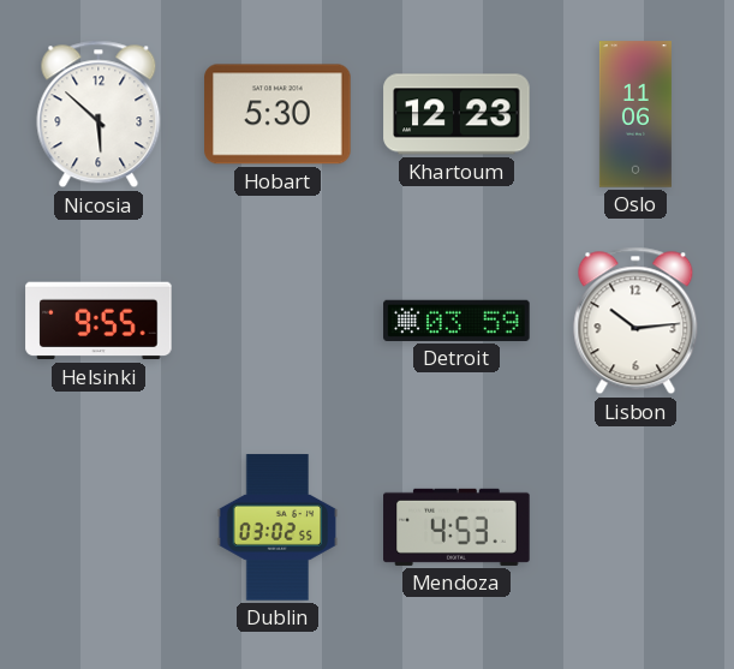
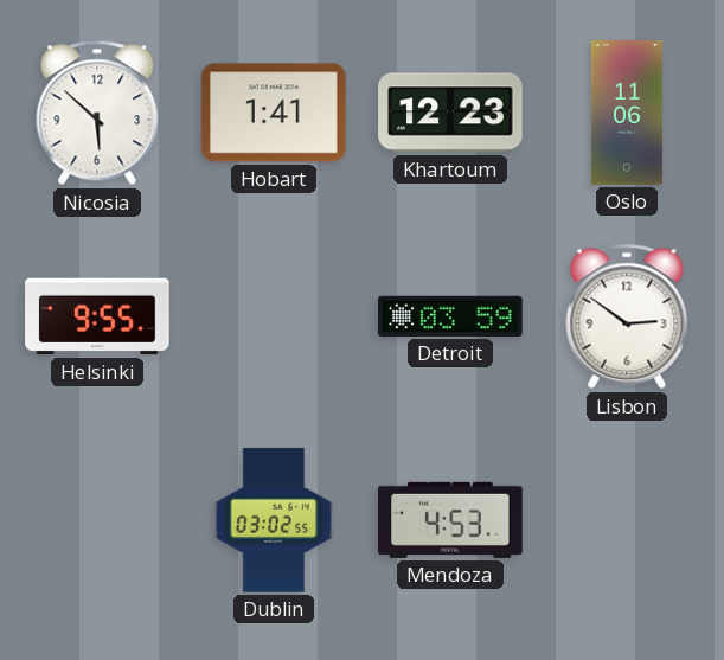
Hobart: 5:30 -> 1:41 (274, 113)
Lisbon: 10:14 -> 2:51 (627, 316)
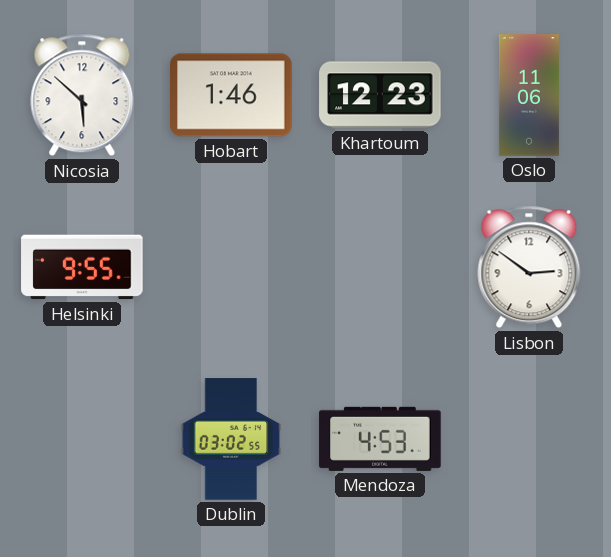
Hobart: 1:41 -> 1:46 (231, 95)
Detroit: 03:59 -> none (450, 316)
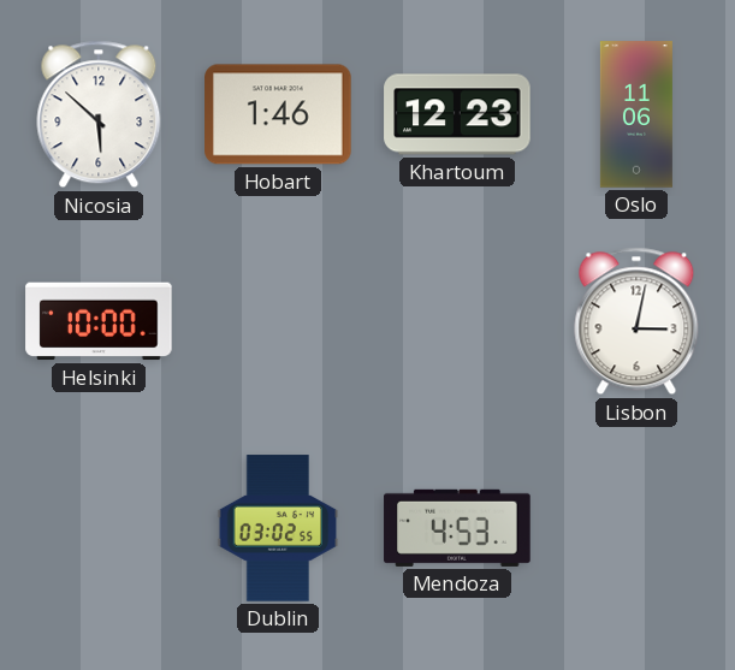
Helsinki: 9:55 -> 10:00 (99, 321)
Lisbon: 2:51 -> 3:02 (636, 321)
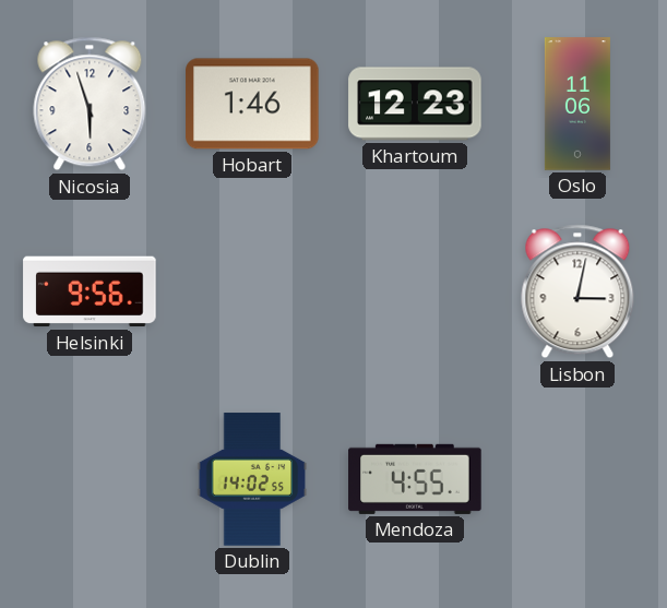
Nicosia: 5:52 -> 5:57 (90, 104)
Helsinki: 10:00 -> 9:56 (90, 291)
Dublin: 03:02 -> 14:02 (252, 479)
Mendoza: 4:53 -> 4:55 (415, 479)
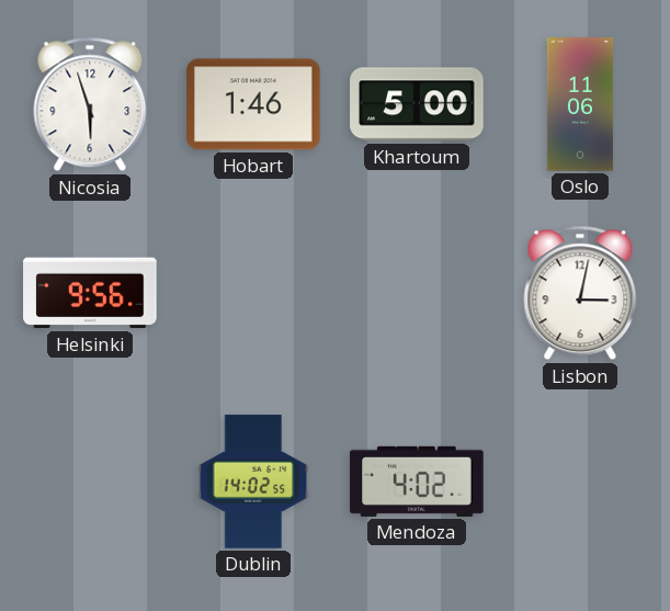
Khartoum: 12:23 -> 5:00 (417, 104)
Mendoza: 4:55 -> 4:02 (417, 482)
